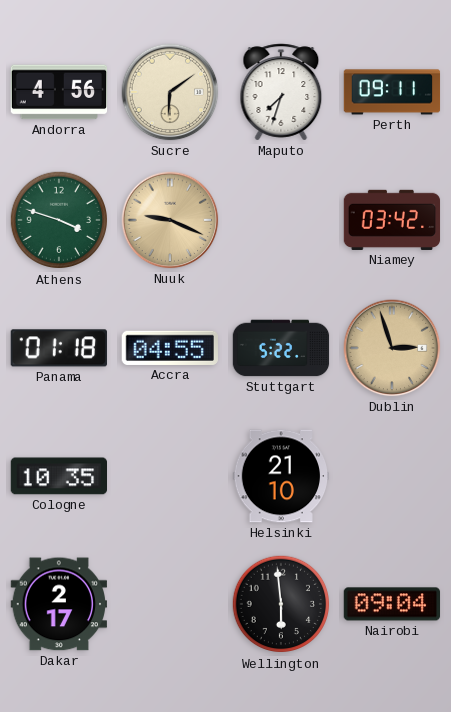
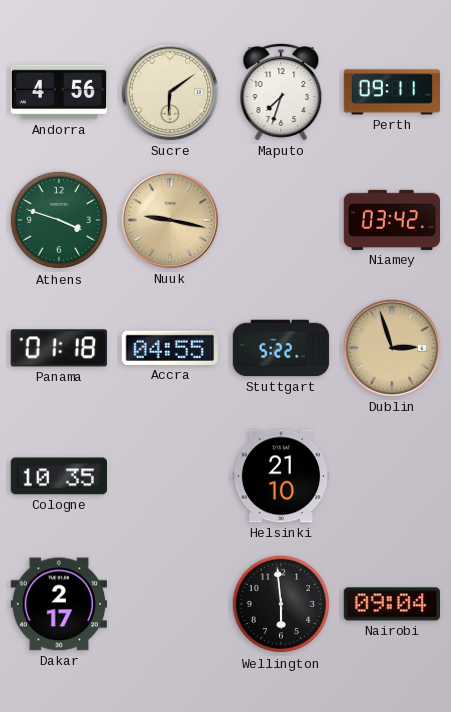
Nuuk: 9:19 -> 9:17 (170, 220)
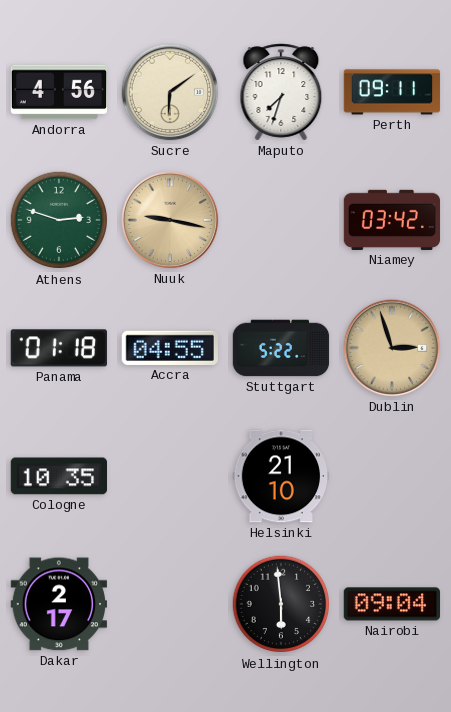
Athens: 3:48 -> 2:48 (59, 220)
